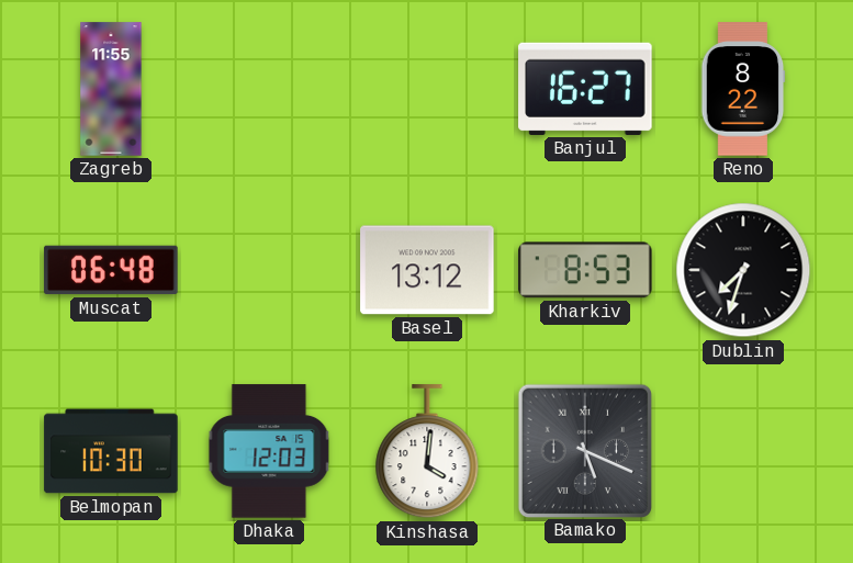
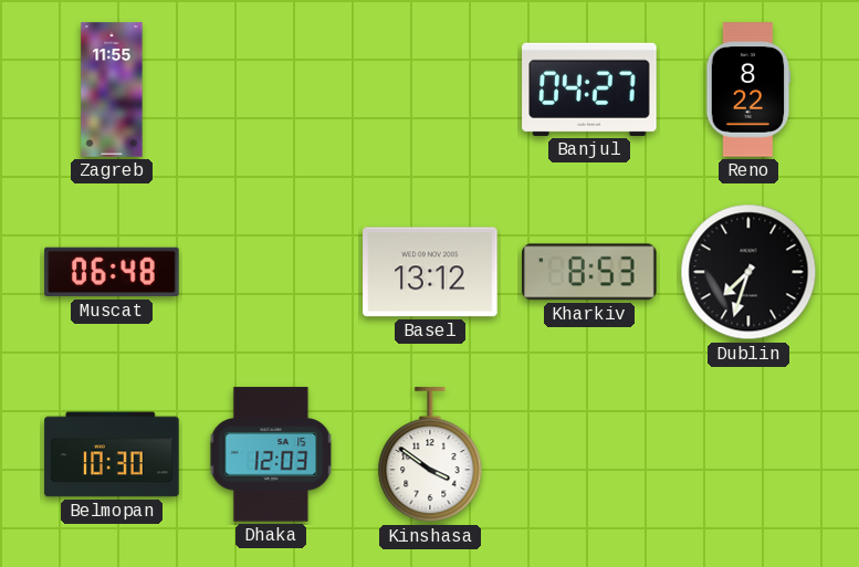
Banjul: 16:27 -> 04:27 (589, 90)
Kinshasa: 4:01 -> 3:51 (430, 455)
Bamako: 5:19 -> none (584, 450)
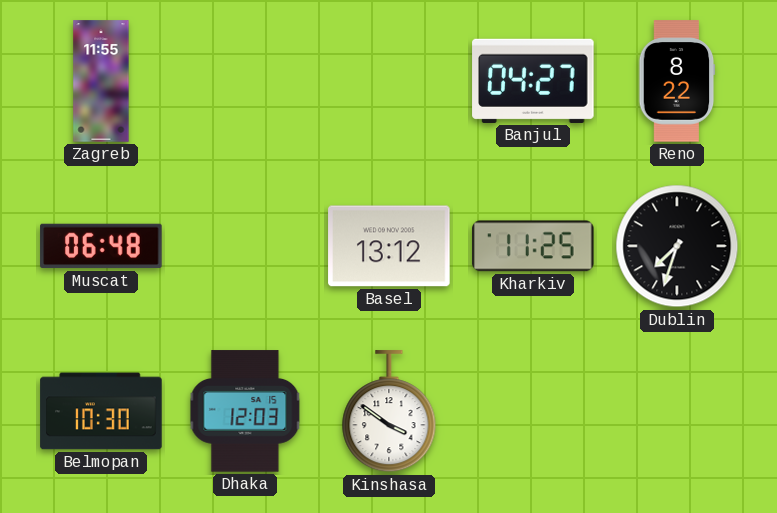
Kharkiv: 8:53 -> 11:25 (534, 246)
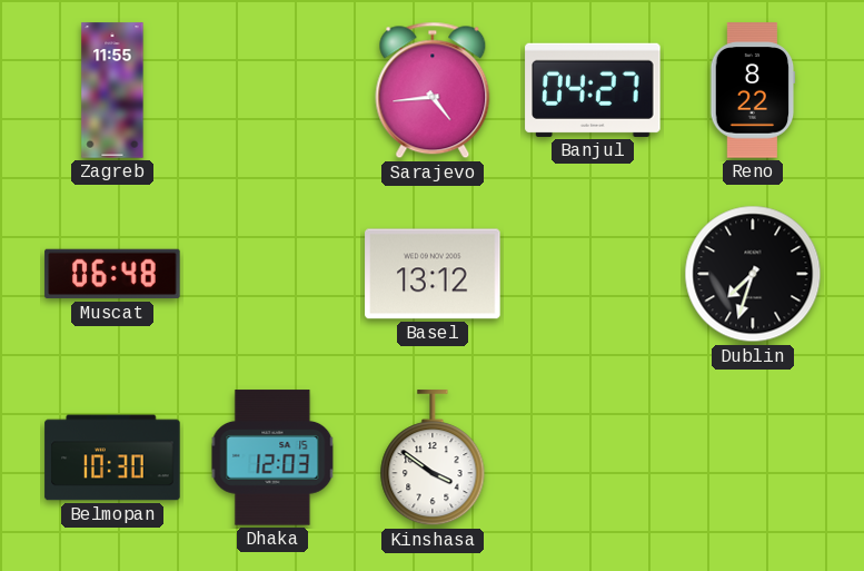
Sarajevo: none -> 4:44 (433, 90)
Kharkiv: 11:25 -> none (534, 246)
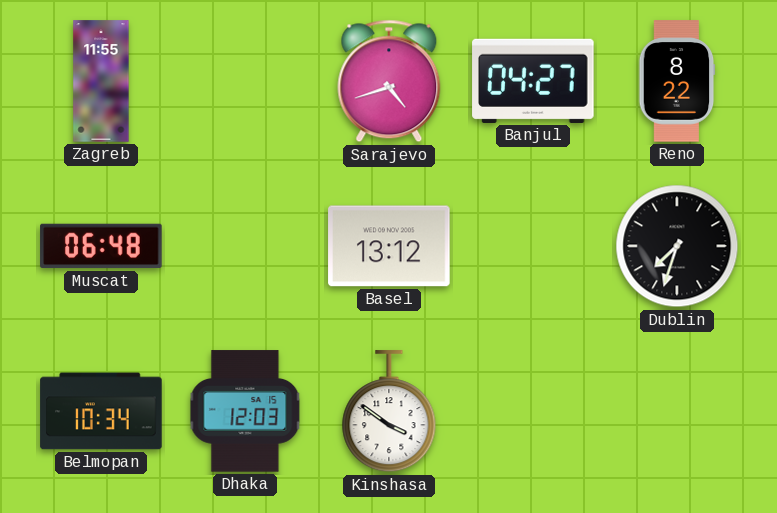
Sarajevo: 4:44 -> 4:42 (389, 81)
Belmopan: 10:30 -> 10:34 (101, 411)
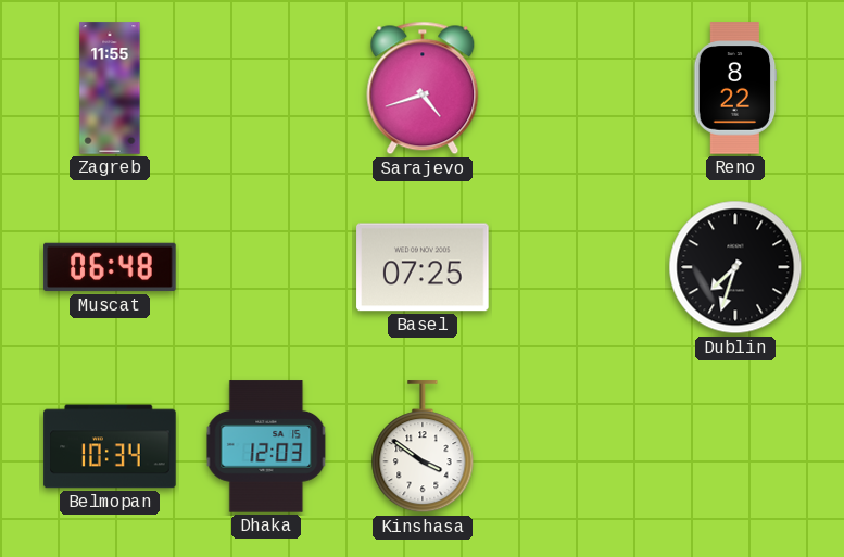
Banjul: 04:27 -> none (533, 81)
Basel: 13:12 -> 07:25 (423, 267)
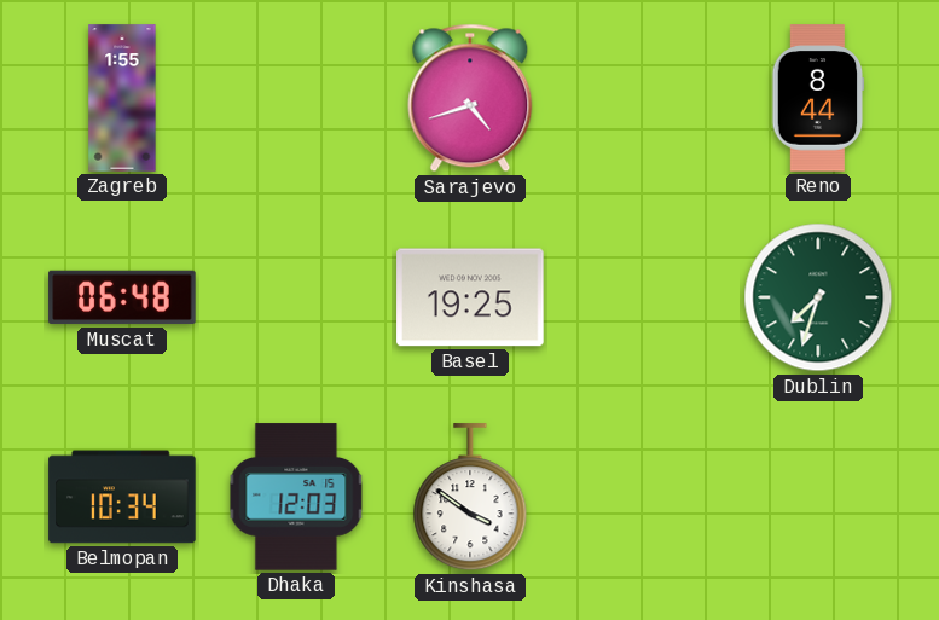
Zagreb: 11:55 -> 1:55 (122, 98)
Reno: 8:22 -> 8:44 (818, 98)
Basel: 07:25 -> 19:25 (470, 297)
Dublin dial: black -> green (818, 297)
